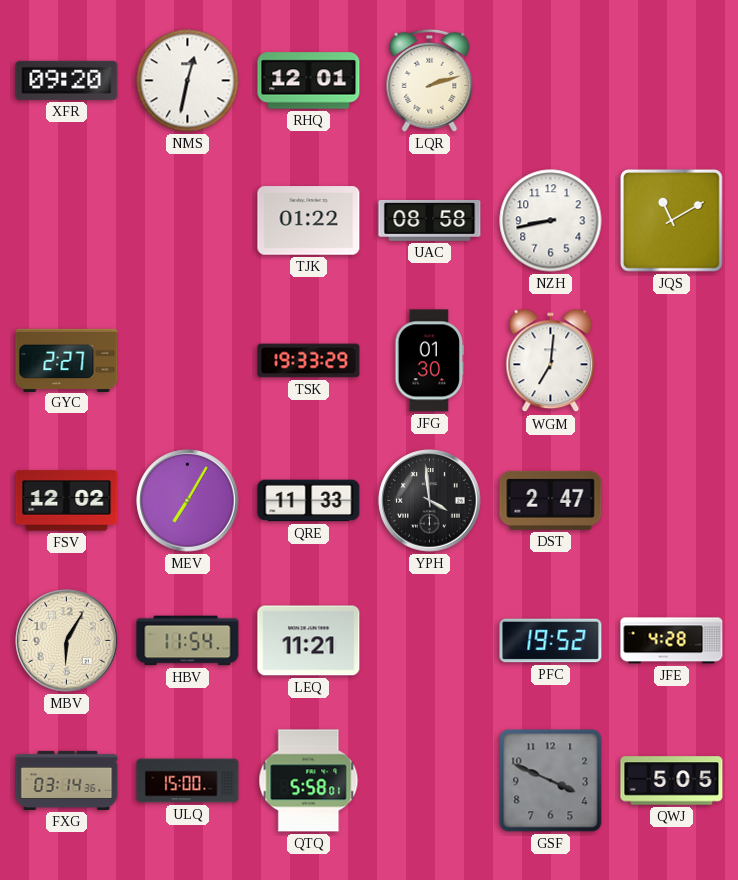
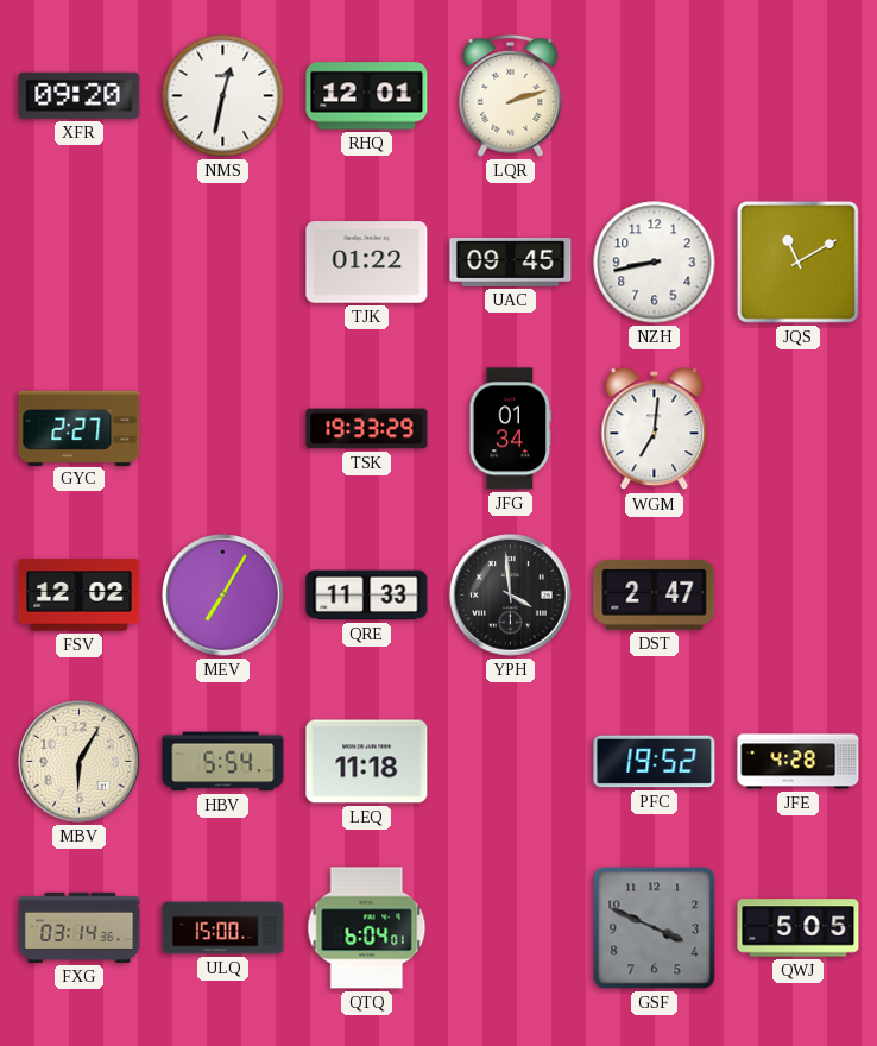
UAC: 08:58 -> 09:45 (511, 263)
JFG: 01:30 -> 01:34 (511, 429)
HBV: 11:54 -> 5:54 (223, 762)
LEQ: 11:21 -> 11:18 (367, 762)
QTQ: 5:58 -> 6:04 (367, 928)
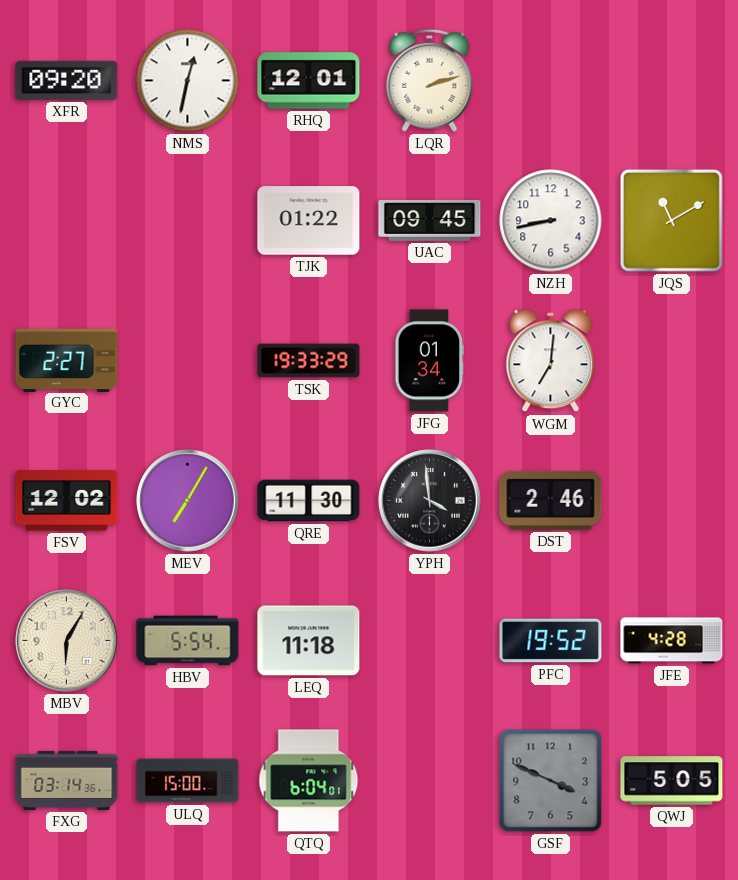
QRE: 11:33 -> 11:30 (309, 501)
DST: 2:47 -> 2:46 (551, 500)
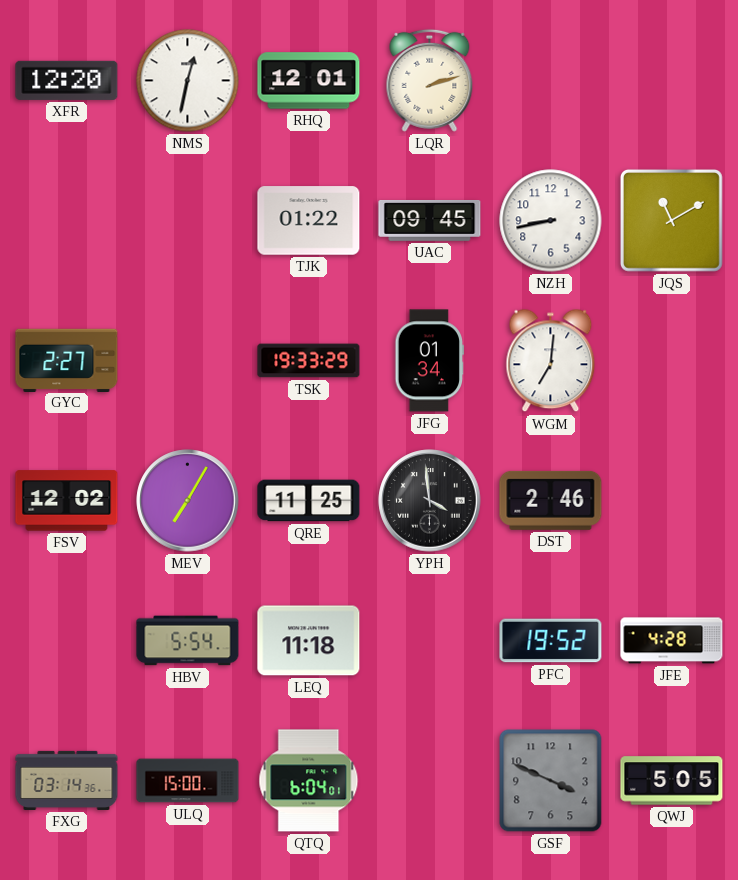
XFR: 09:20 -> 12:20 (67, 80)
QRE: 11:30 -> 11:25 (309, 501)
MBV: 6:05 -> none (67, 641)
